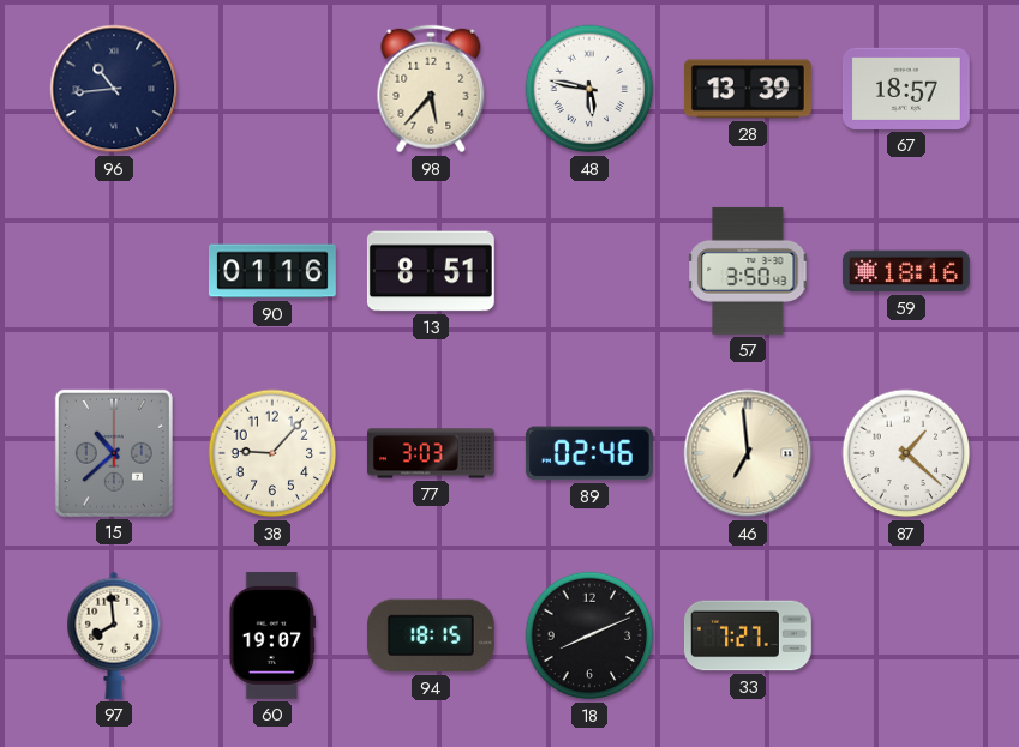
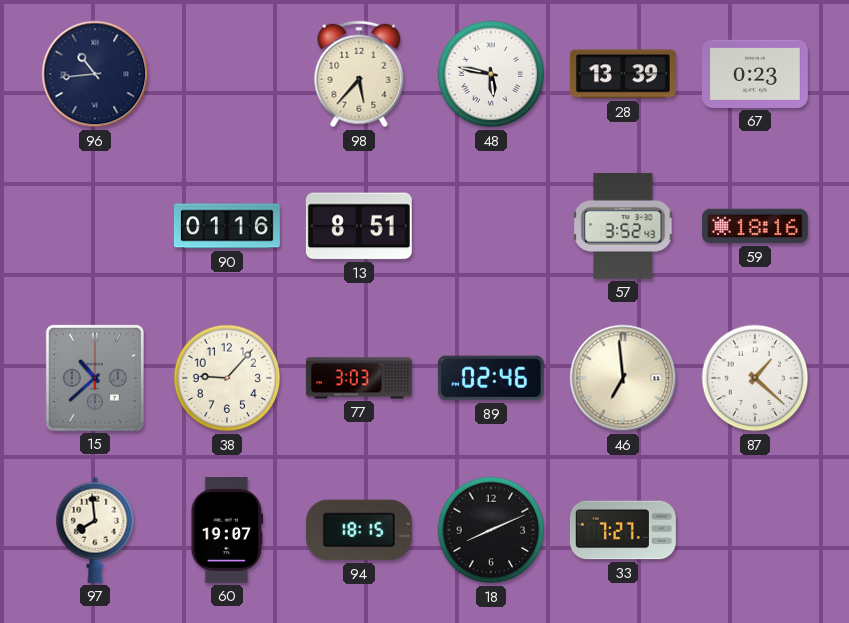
67: 18:57 -> 0:23 (755, 74)
57: 3:50 -> 3:52 (623, 226)
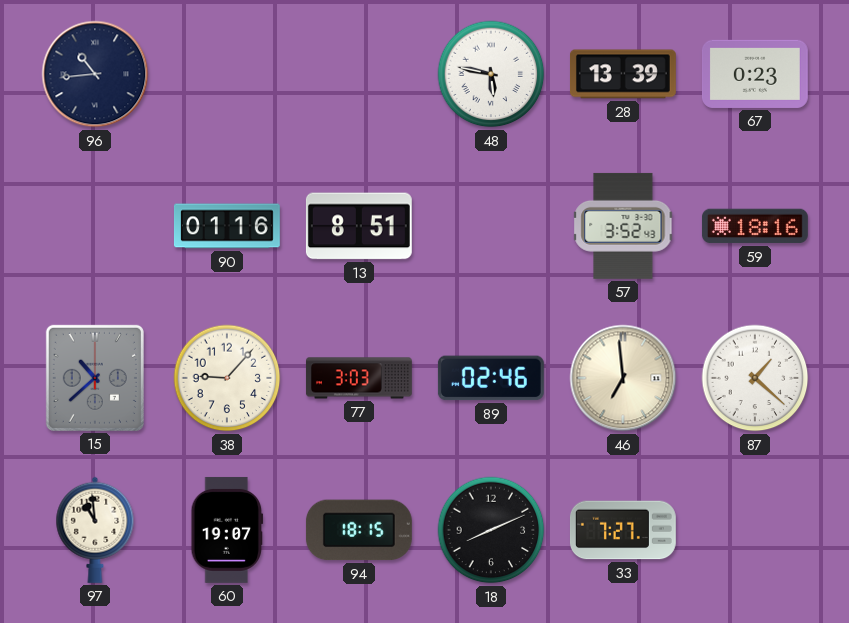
98: 5:37 -> none (359, 74)
97: 7:59 -> 10:59 (95, 530)
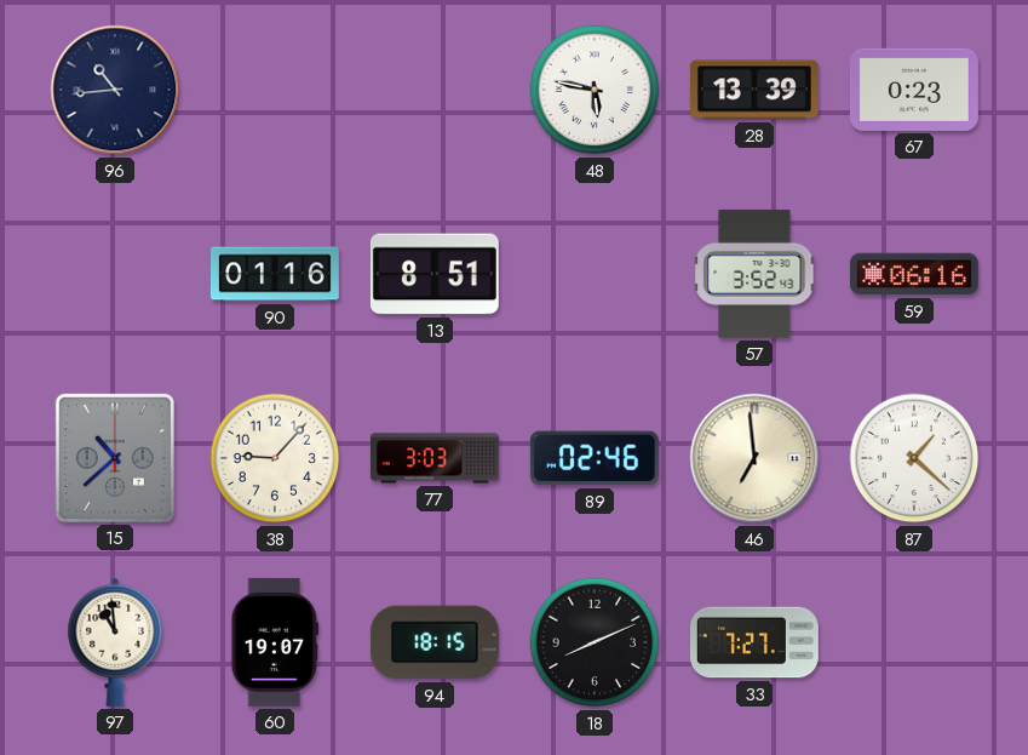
59: 18:16 -> 06:16 (914, 274)
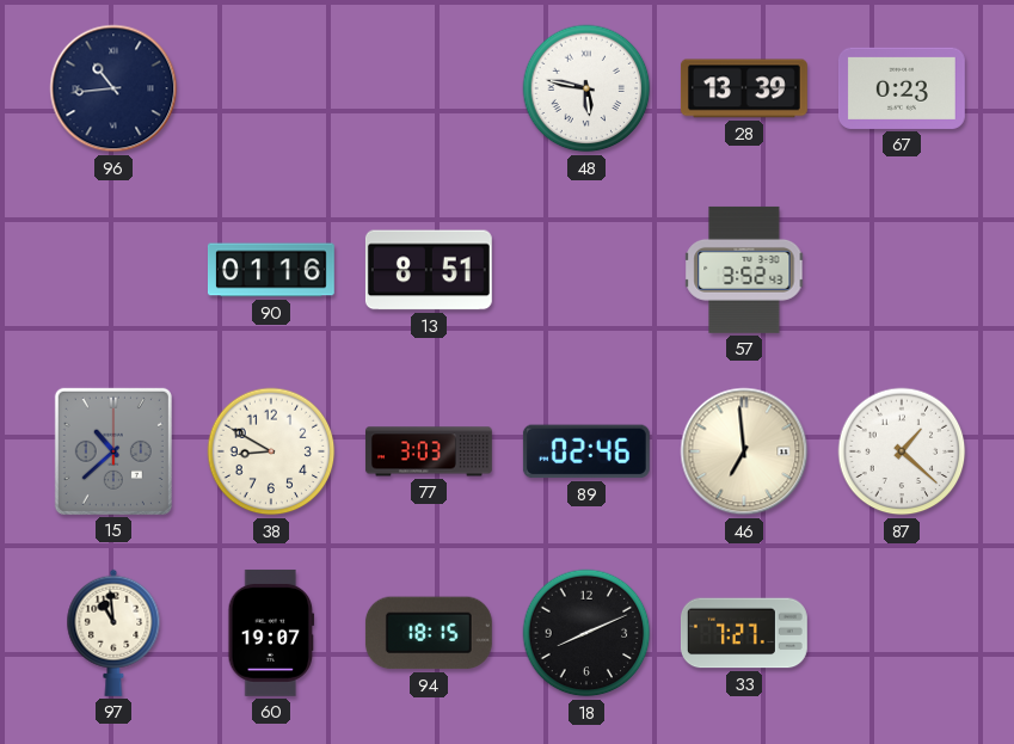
59: 06:16 -> none (914, 274)
38: 9:07 -> 8:50 (271, 451)
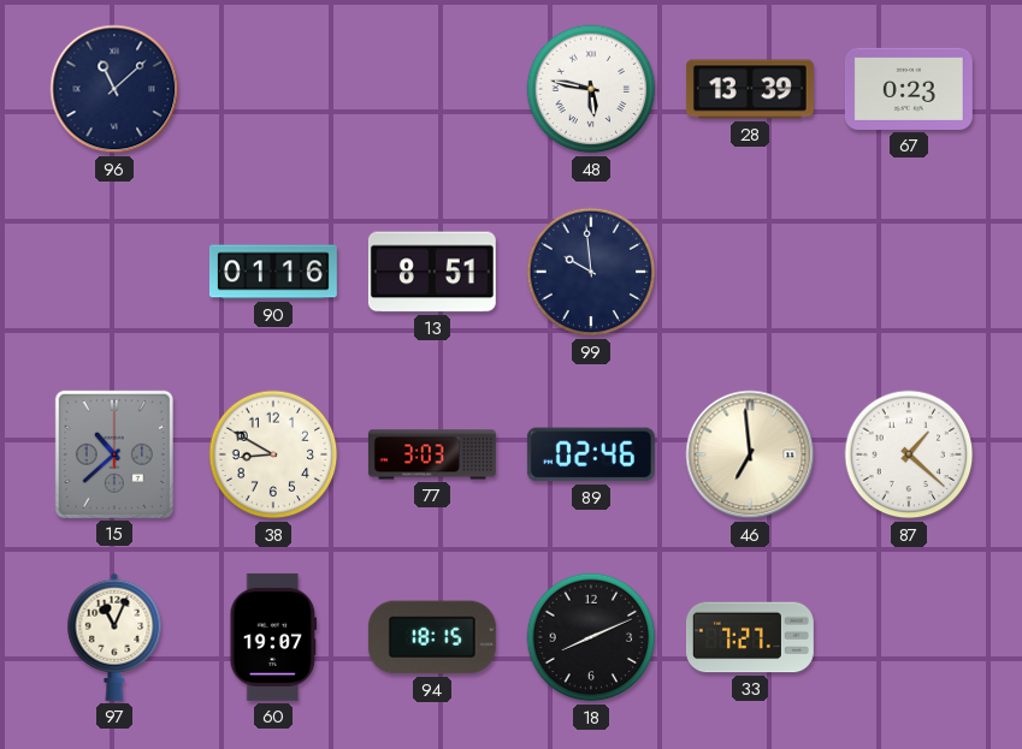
96: 10:44 -> 11:08 (114, 89)
99: none -> 9:59 (591, 272)
57: 3:52 -> none (744, 270)
97: 10:59 -> 11:04 (114, 637)
